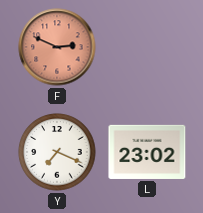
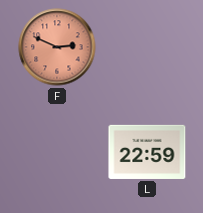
Y: 7:19 -> none (57, 152)
L: 23:02 -> 22:59 (147, 152)
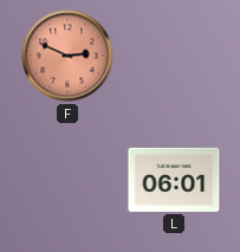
L: 22:59 -> 06:01 (174, 180)
